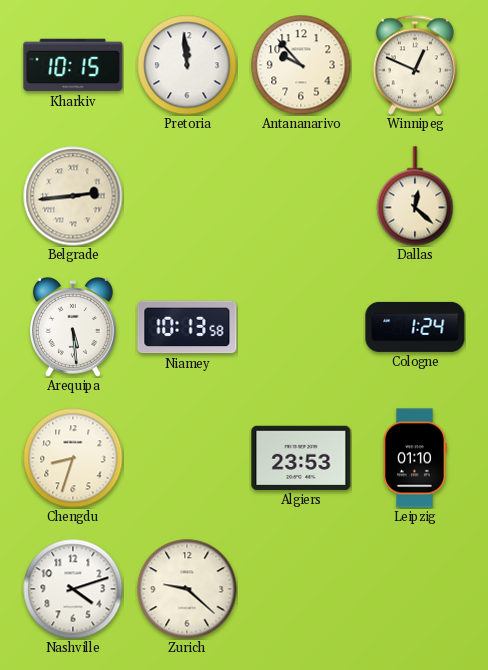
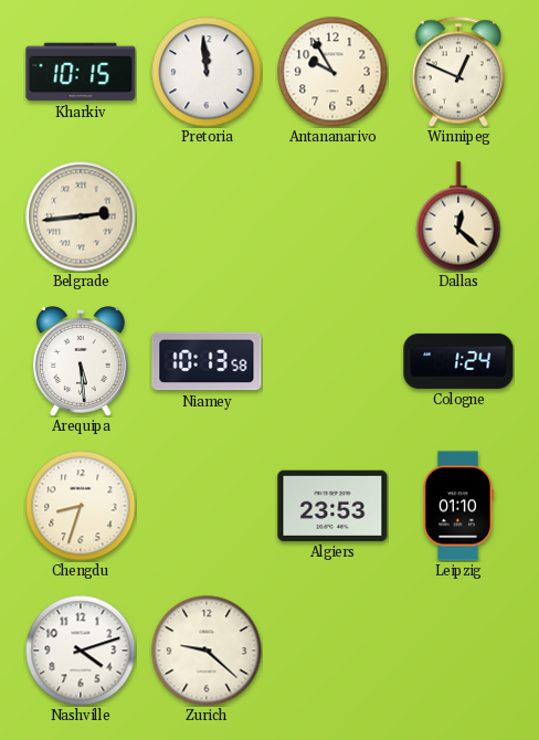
Antananarivo: 9:53 -> 9:55 (332, 72)
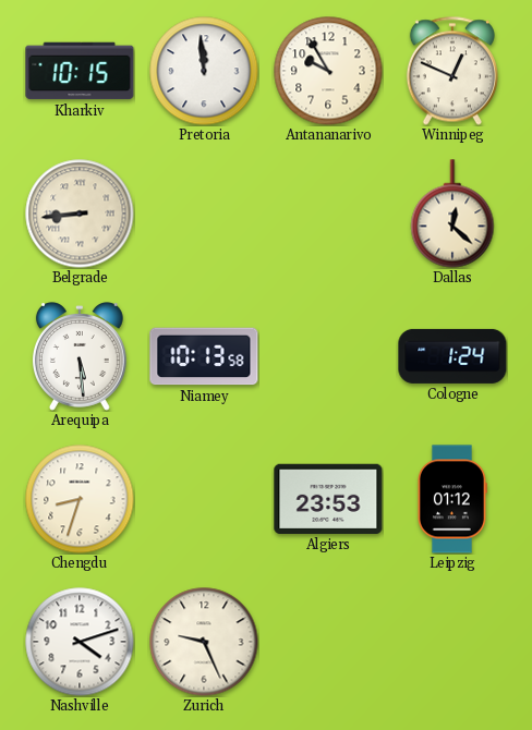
Belgrade: 2:44 -> 8:44 (80, 214)
Leipzig: 01:10 -> 01:12 (451, 499)
Zurich: 9:22 -> 9:26 (204, 642)
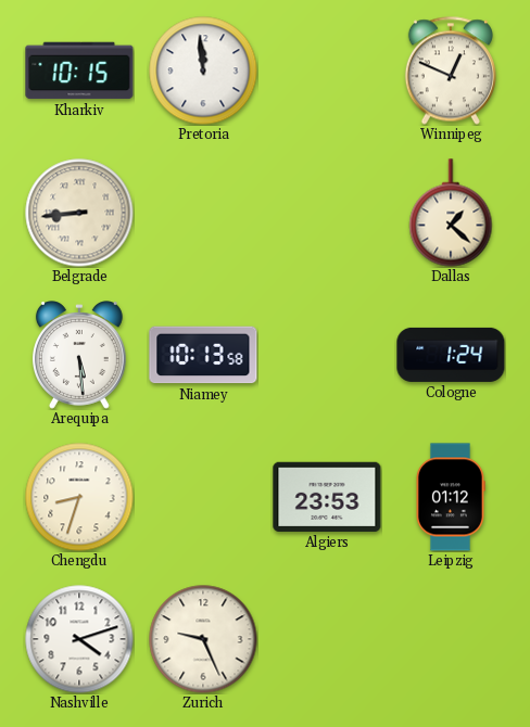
Antananarivo: 9:55 -> none (328, 71)
Dallas: 12:22 -> 1:22 (451, 213)
